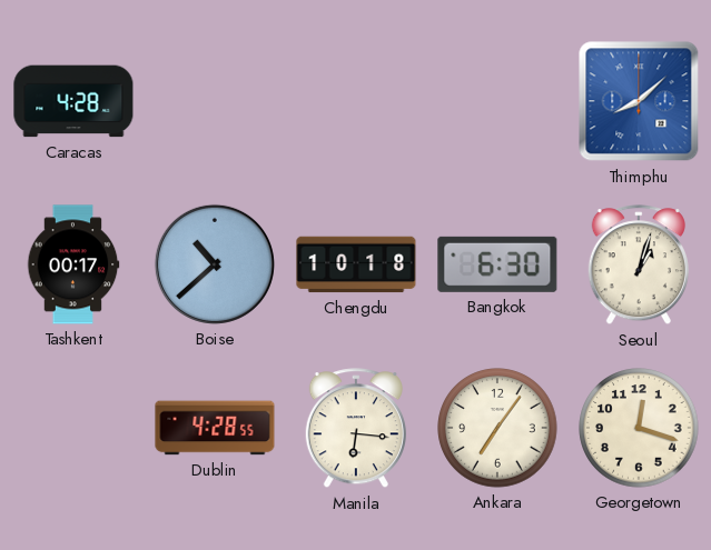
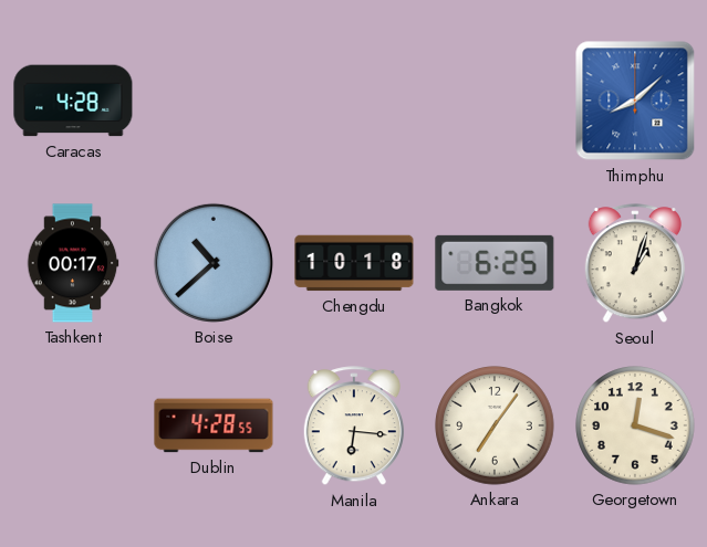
Bangkok: 6:30 -> 6:25 (495, 263)
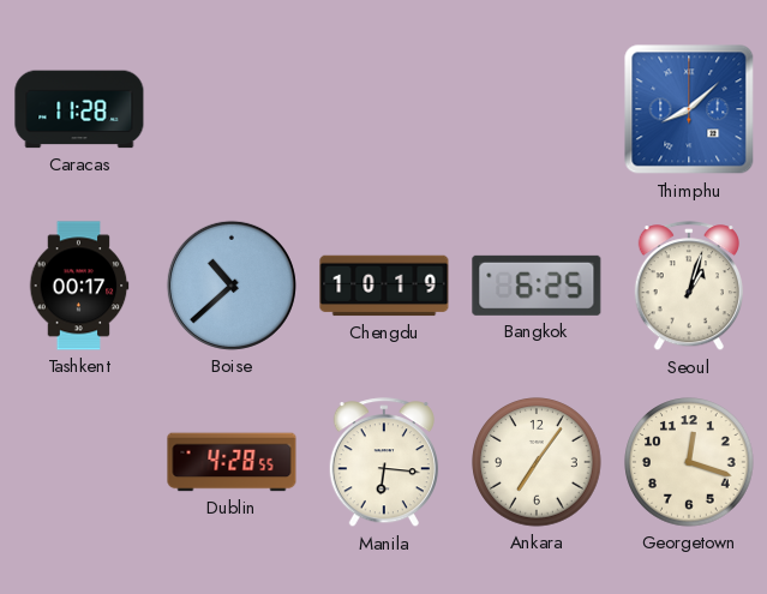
Caracas: 4:28 -> 11:28 (79, 109)
Chengdu: 10:18 -> 10:19 (384, 286)
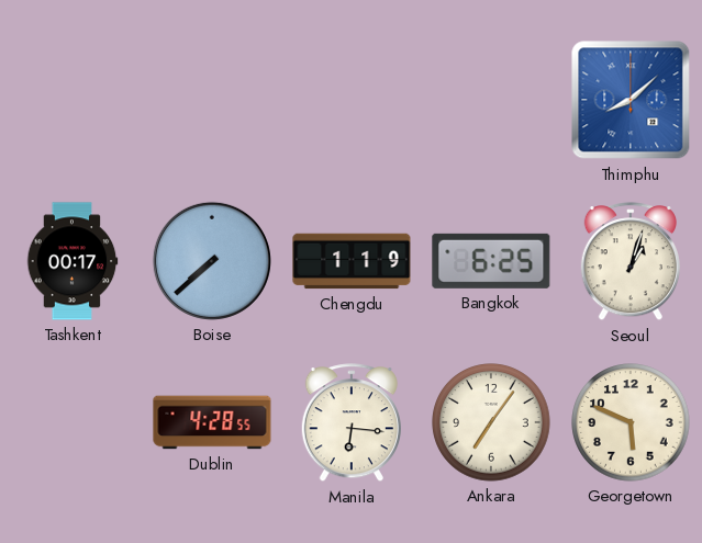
Caracas: 11:28 -> none (79, 109)
Boise: 10:38 -> 7:38 (212, 261)
Chengdu: 10:19 -> 1:19 (352, 261)
Georgetown: 12:18 -> 5:49 (631, 422)
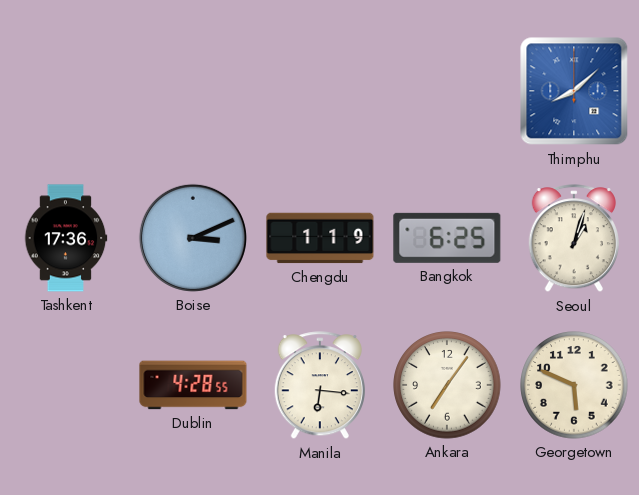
Tashkent: 00:17 -> 17:36 (66, 238)
Boise: 7:38 -> 3:11 (193, 238)
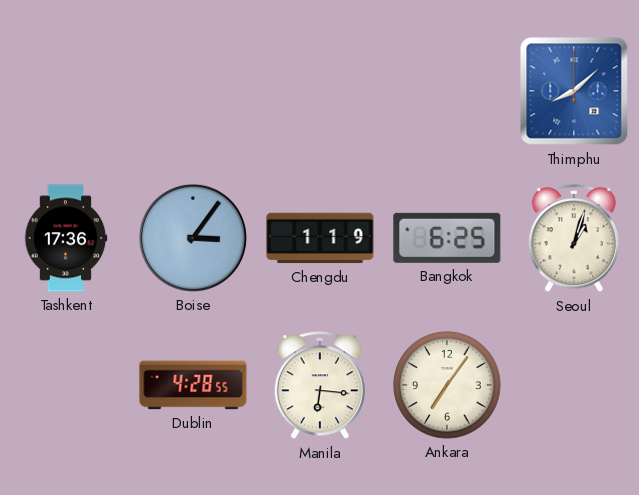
Boise: 3:11 -> 3:06 (193, 238)
Georgetown: 5:49 -> none (574, 385)
